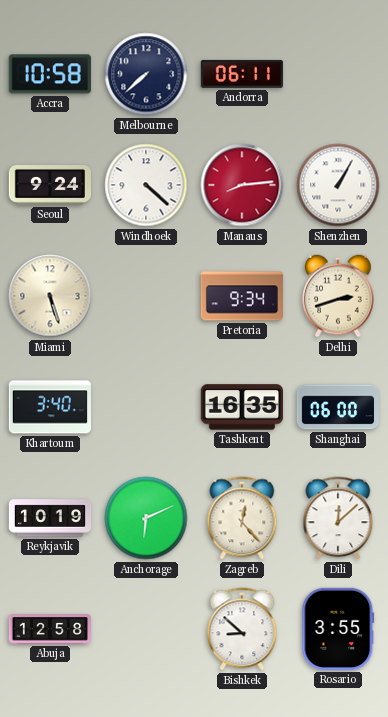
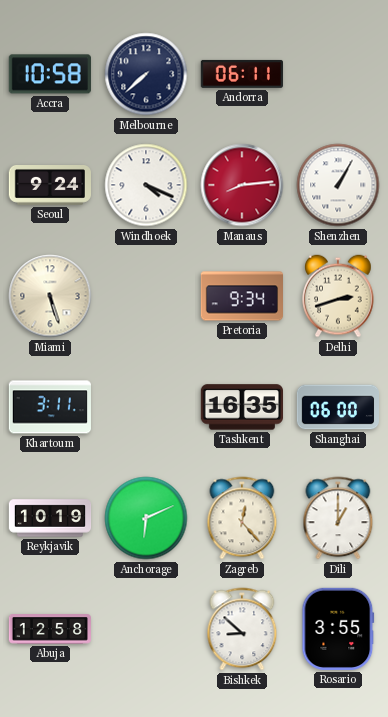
Windhoek: 4:22 -> 4:19 (146, 185)
Khartoum: 3:40 -> 3:11 (50, 407)
Dili: 12:08 -> 1:00 (338, 518)
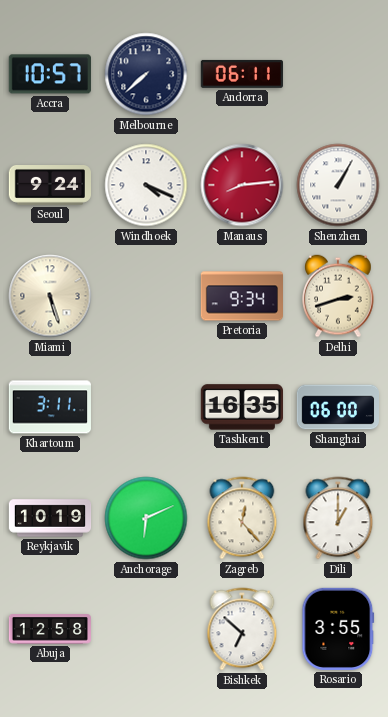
Accra: 10:58 -> 10:57 (50, 74)
Bishkek: 8:52 -> 6:52 (242, 629)
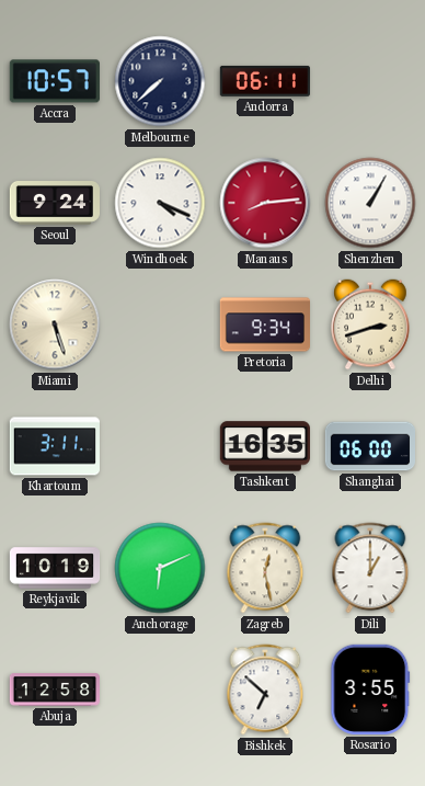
Zagreb: 12:23 -> 12:28 (265, 568)
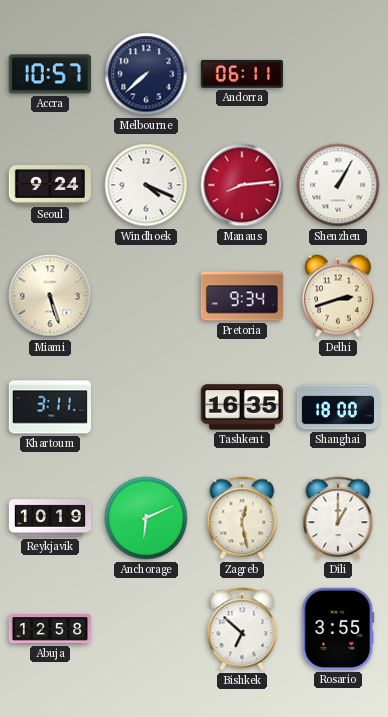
Shanghai: 06:00 -> 18:00 (337, 407)
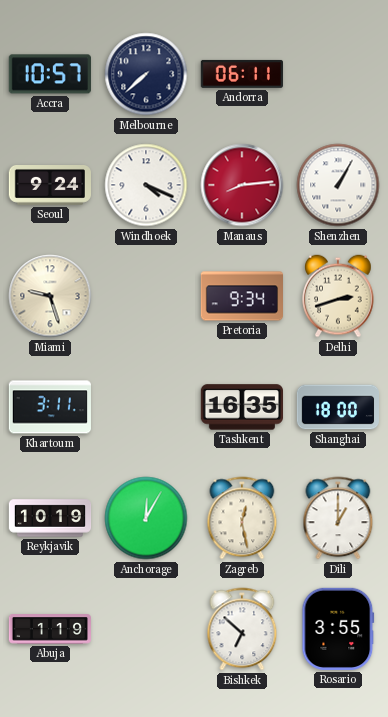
Miami: 5:27 -> 9:27 (50, 296)
Anchorage: 6:11 -> 12:05 (146, 518)
Abuja: 12:58 -> 1:19 (49, 629)
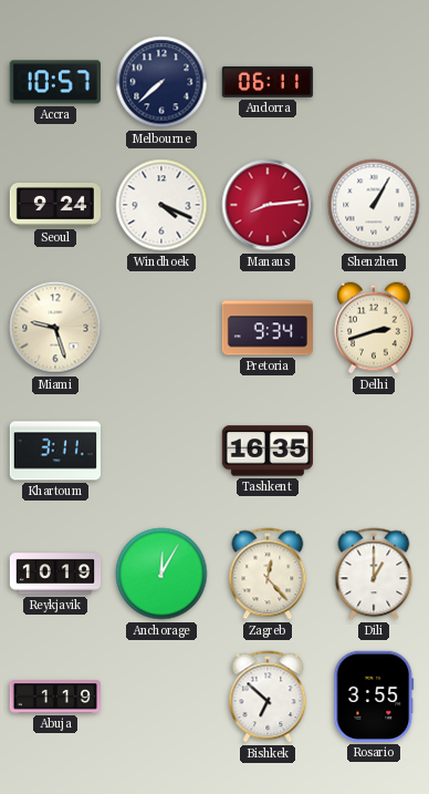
Shanghai: 18:00 -> none (337, 407)
Zagreb: 12:28 -> 12:23 (268, 574)
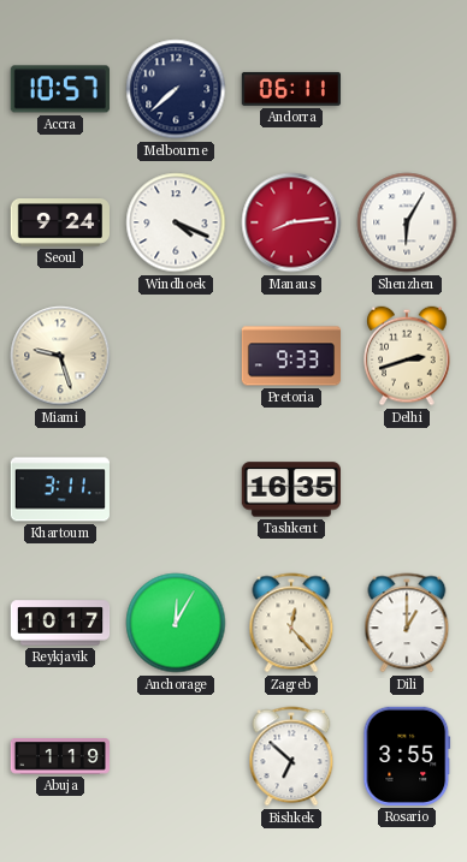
Shenzhen: 1:05 -> 6:05 (407, 222)
Pretoria: 9:34 -> 9:33 (290, 356)
Reykjavik: 10:19 -> 10:17 (60, 623)
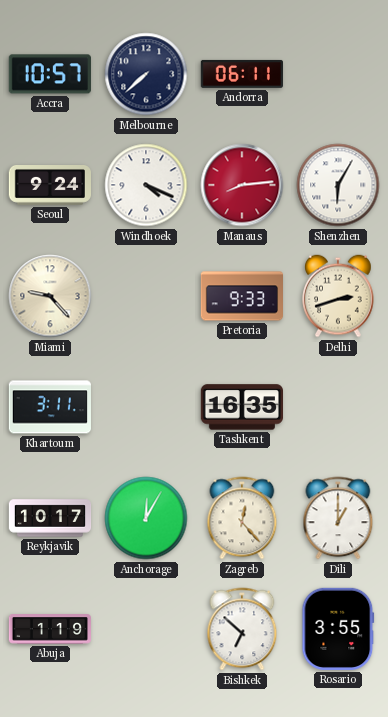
Miami: 9:27 -> 9:23 (50, 296)
